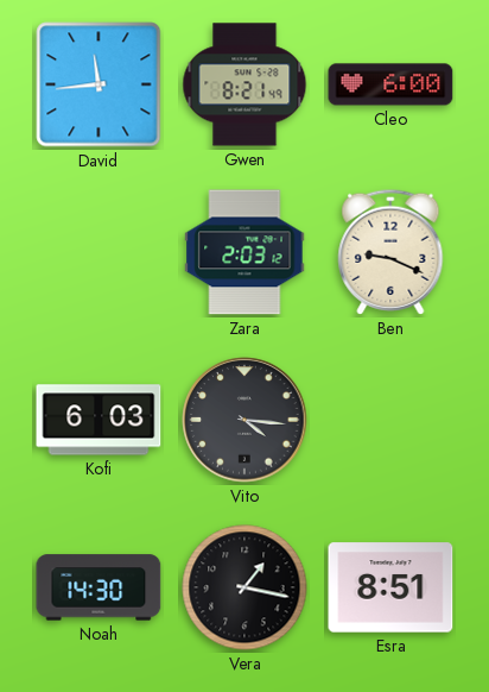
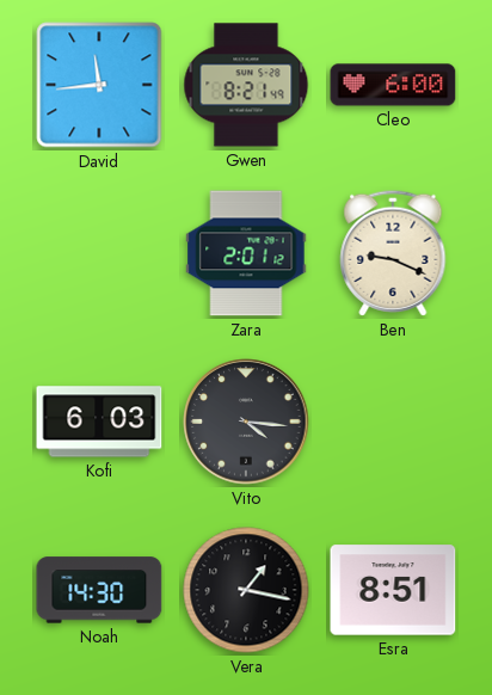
Zara: 2:03 -> 2:01 (246, 253)
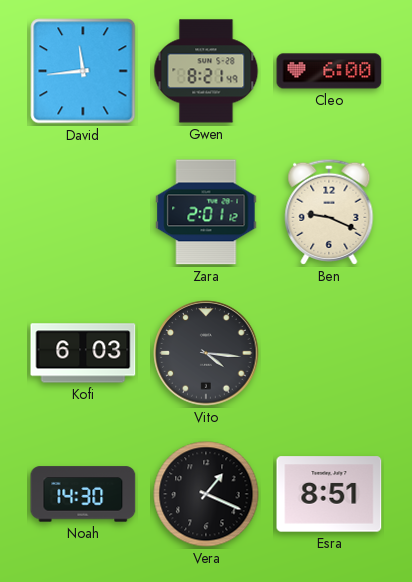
Vera: 1:17 -> 1:19 (206, 494)
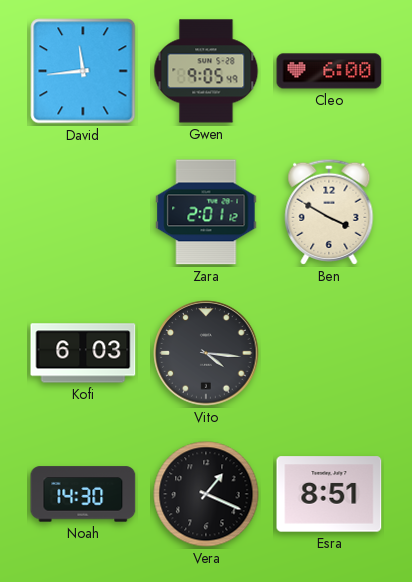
Gwen: 8:21 -> 9:05 (206, 71)
Ben: 9:19 -> 3:50 (329, 212)
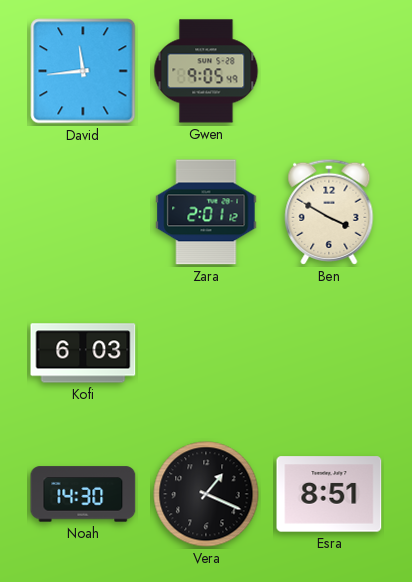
Cleo: 6:00 -> none (329, 71)
Vito: 4:16 -> none (206, 353)
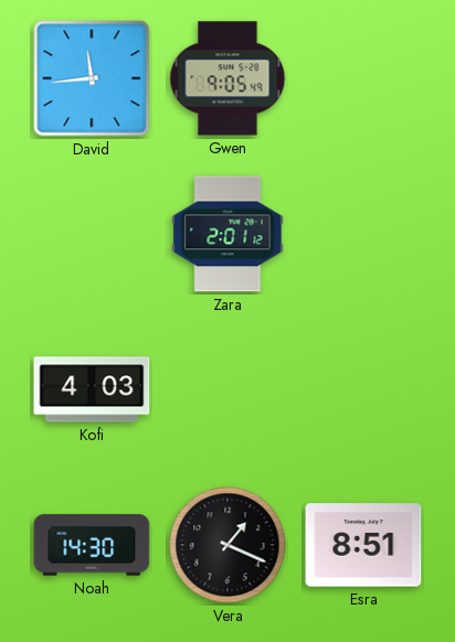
Ben: 3:50 -> none (329, 212)
Kofi: 6:03 -> 4:03 (92, 389)
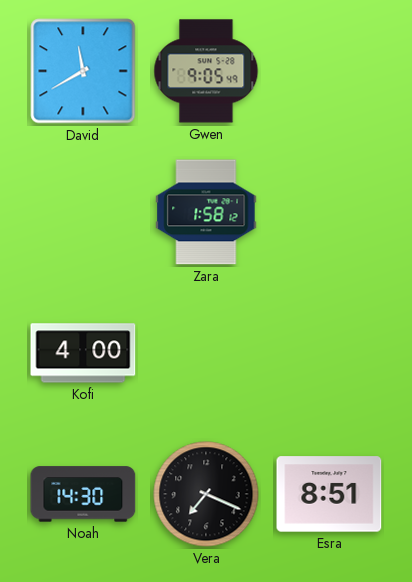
David: 11:44 -> 11:40 (83, 71)
Zara: 2:01 -> 1:58 (206, 212)
Kofi: 4:03 -> 4:00 (83, 353)
Vera: 1:19 -> 7:19 (206, 494)
